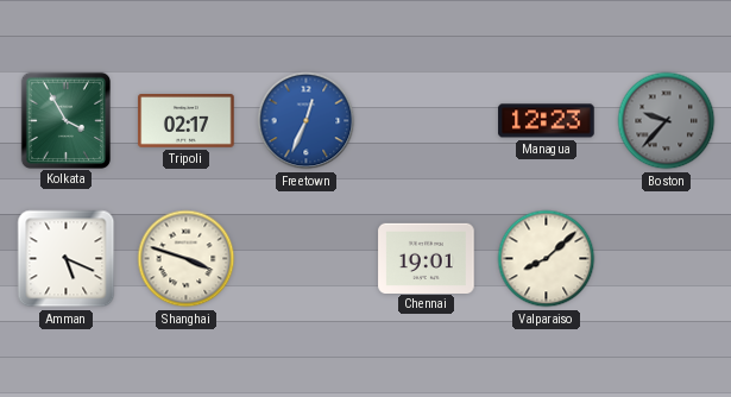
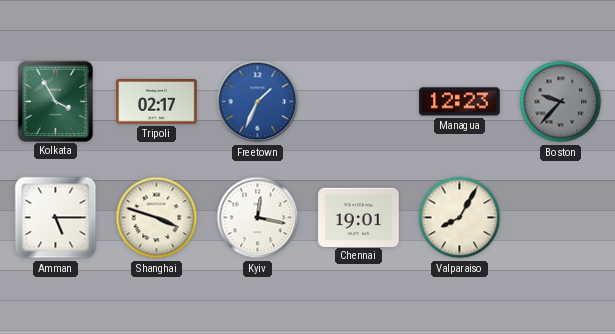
Freetown: 12:34 -> 1:34 (258, 102)
Amman: 5:19 -> 5:15 (56, 218)
Kyiv: none -> 12:17 (258, 218)
Valparaiso: 8:08 -> 8:05 (460, 218)
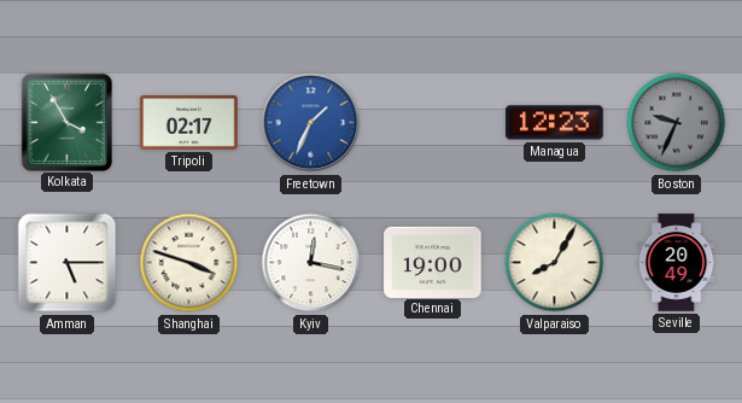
Boston: 9:37 -> 9:34 (677, 123)
Chennai: 19:01 -> 19:00 (433, 262)
Seville: none -> 20:49 (677, 263)
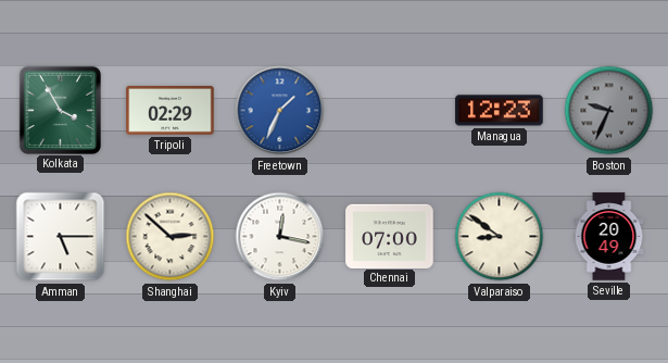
Tripoli: 02:17 -> 02:29 (171, 111)
Shanghai: 3:48 -> 2:52 (171, 237)
Chennai: 19:00 -> 07:00 (390, 236)
Valparaiso: 8:05 -> 8:51 (500, 237)
